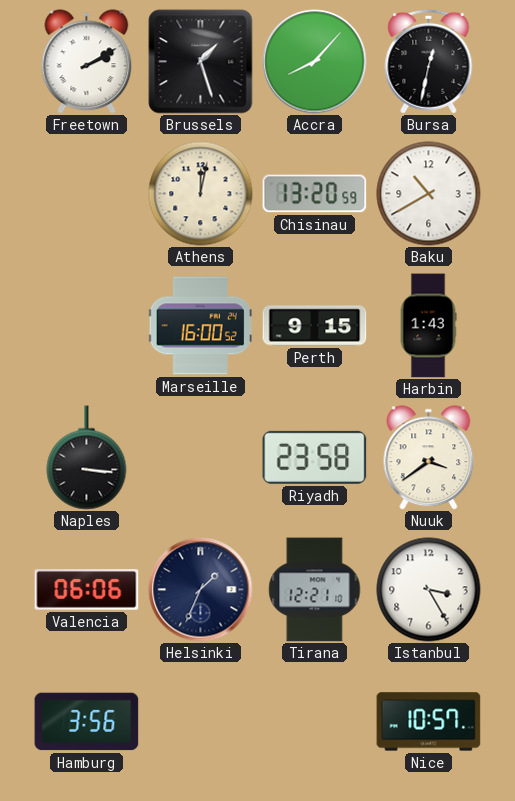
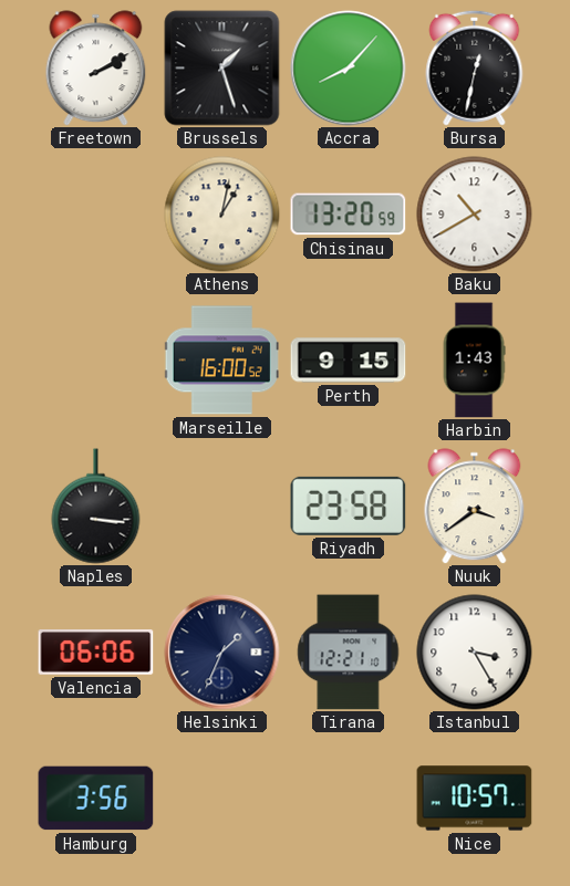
Athens: 12:02 -> 1:02 (222, 215)
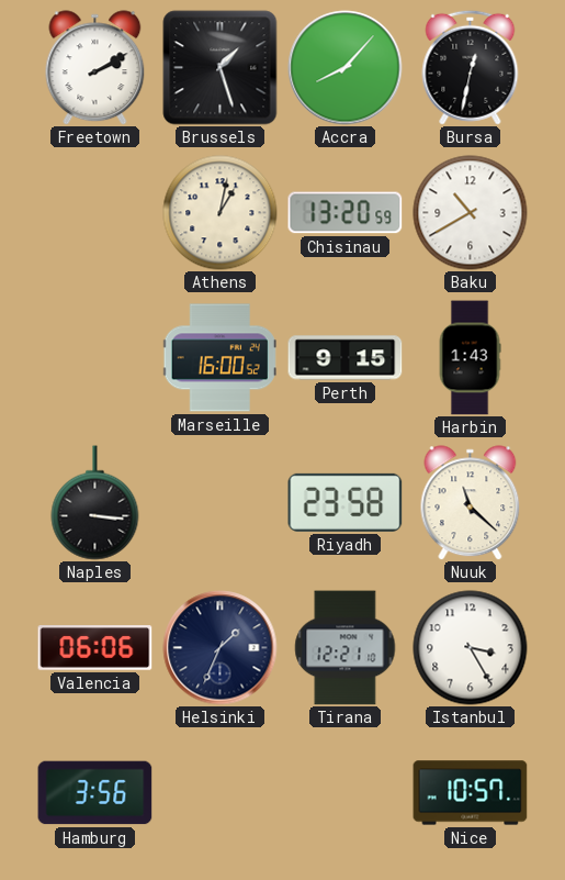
Nuuk: 3:39 -> 11:22 (471, 503)
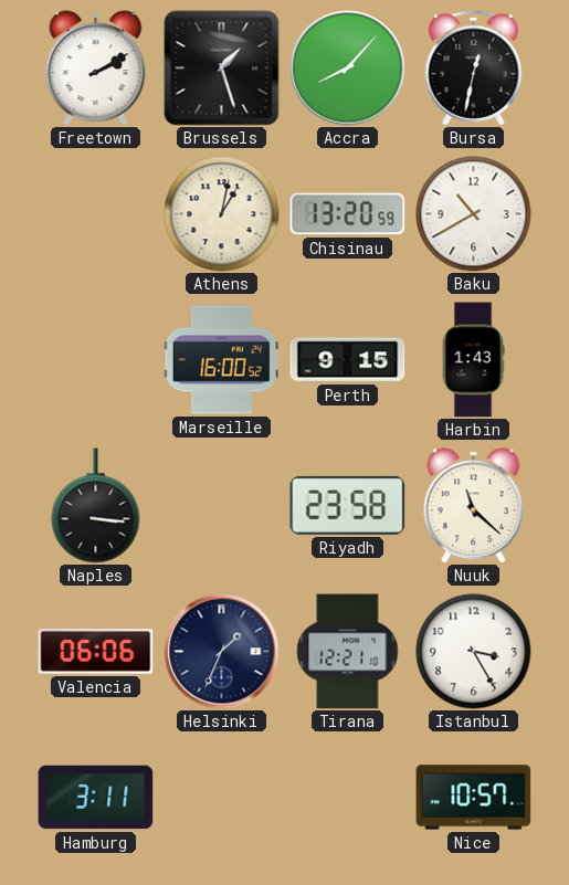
Hamburg: 3:56 -> 3:11 (96, 798)
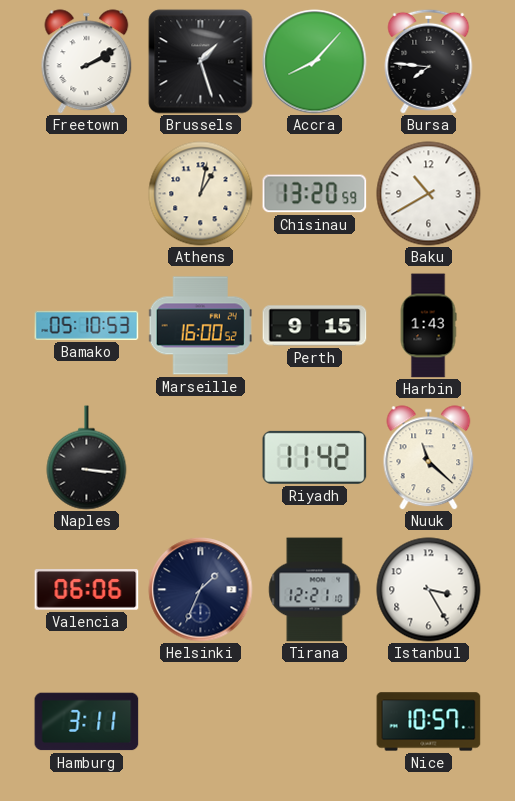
Bursa: 12:32 -> 7:46 (429, 61)
Bamako: none -> 05:10 (87, 325)
Riyadh: 23:58 -> 11:42 (315, 457)
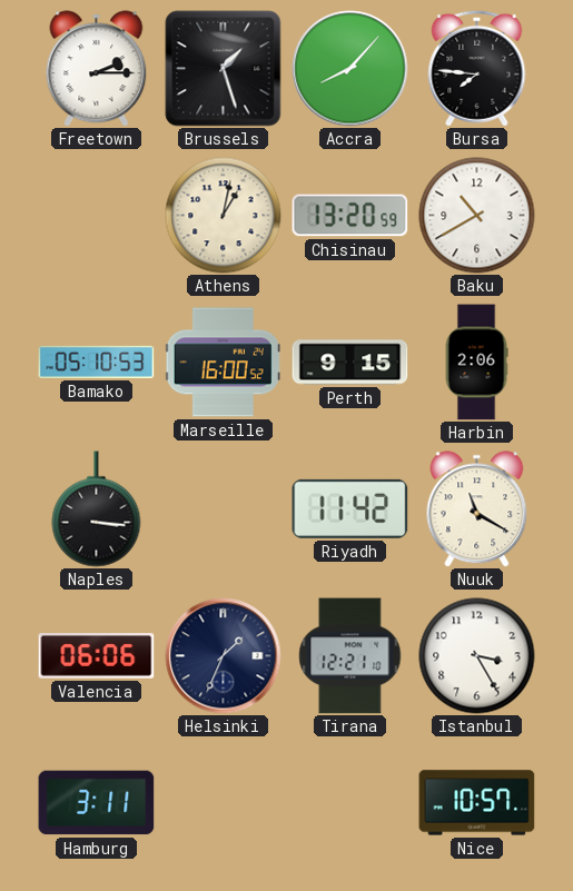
Freetown: 2:10 -> 2:15 (97, 69)
Harbin: 1:43 -> 2:06 (476, 363)
Nuuk: 11:22 -> 11:20 (477, 509)
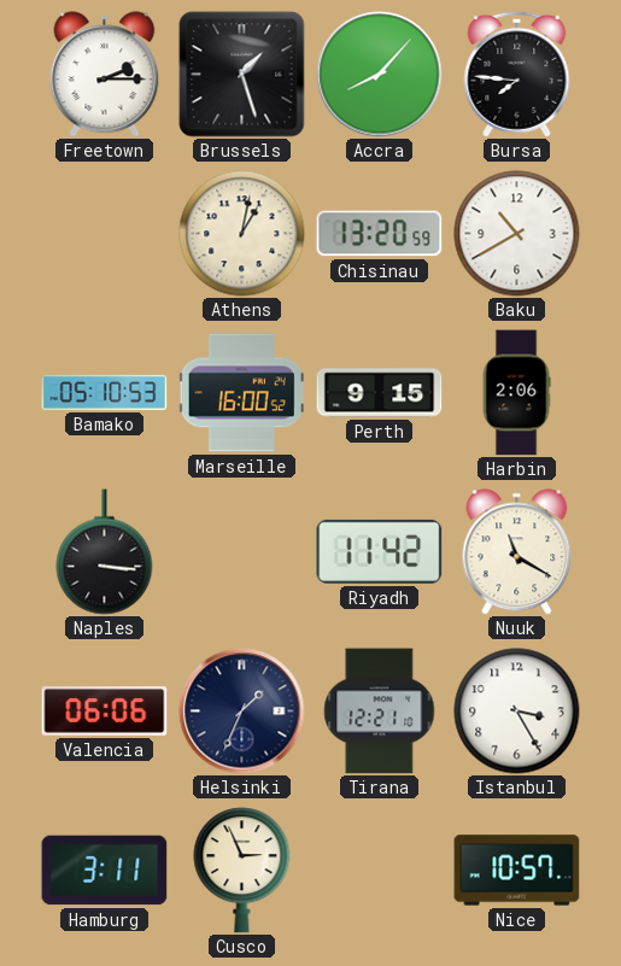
Cusco: none -> 2:56 (242, 871)
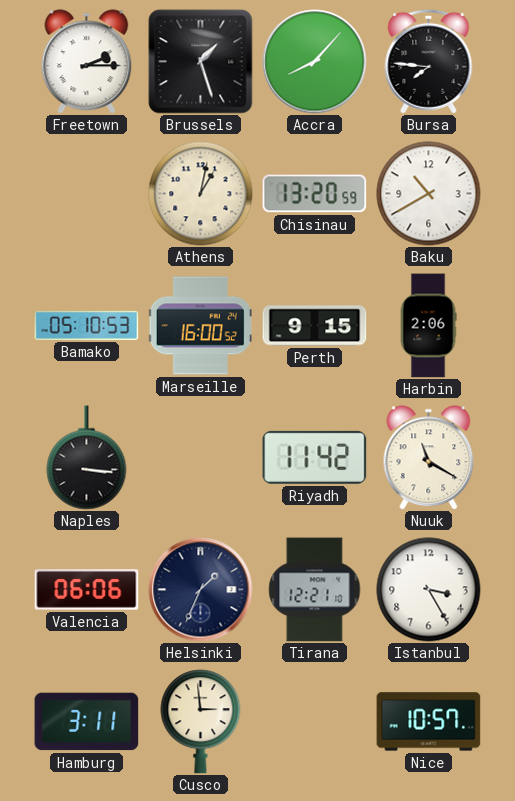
Cusco: 2:56 -> 2:59 (201, 722)
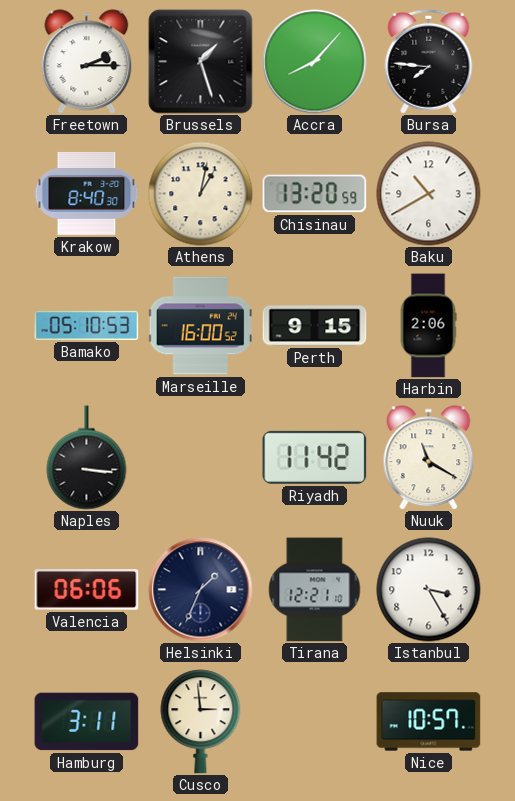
Krakow: none -> 8:40 (86, 193)
